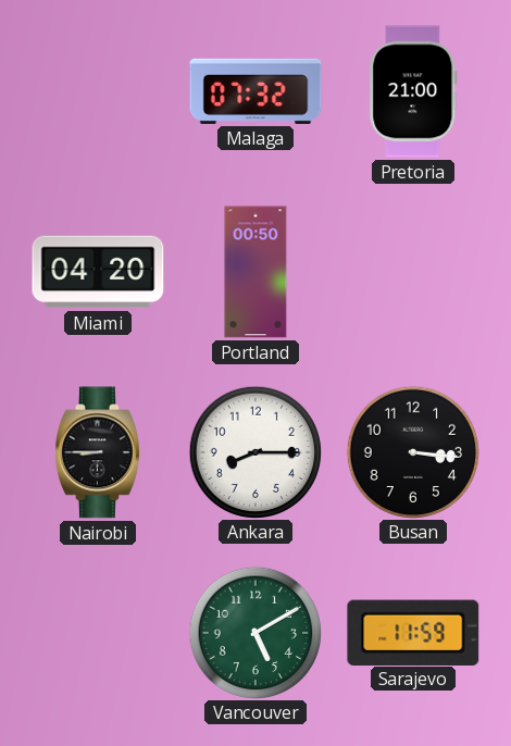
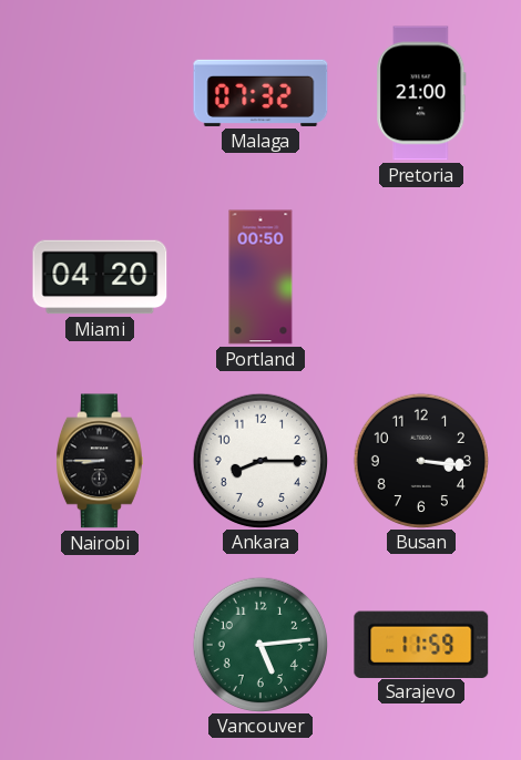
Vancouver: 5:10 -> 5:14 (259, 644)
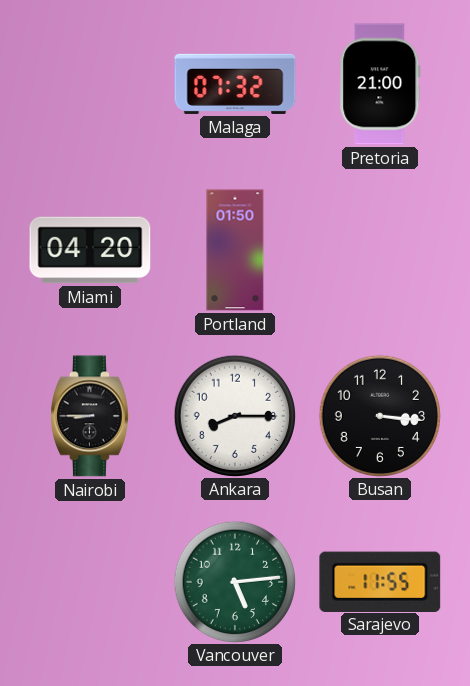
Portland: 00:50 -> 01:50 (235, 250)
Sarajevo: 11:59 -> 11:55 (380, 581)
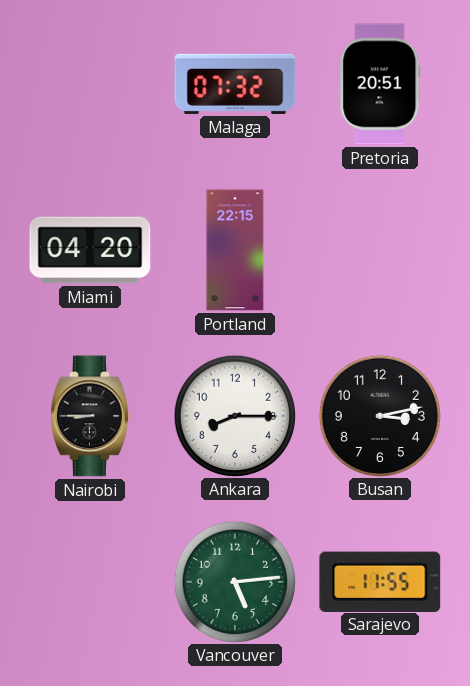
Pretoria: 21:00 -> 20:51 (380, 84)
Portland: 01:50 -> 22:15 (235, 250)
Busan: 3:16 -> 3:13 (379, 415)
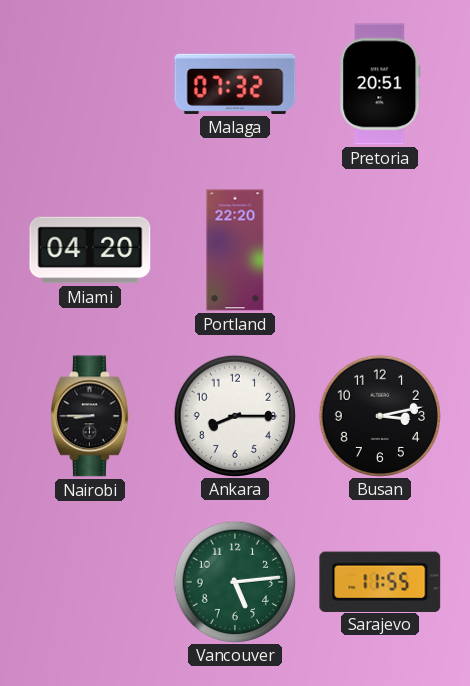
Portland: 22:15 -> 22:20 (235, 250)
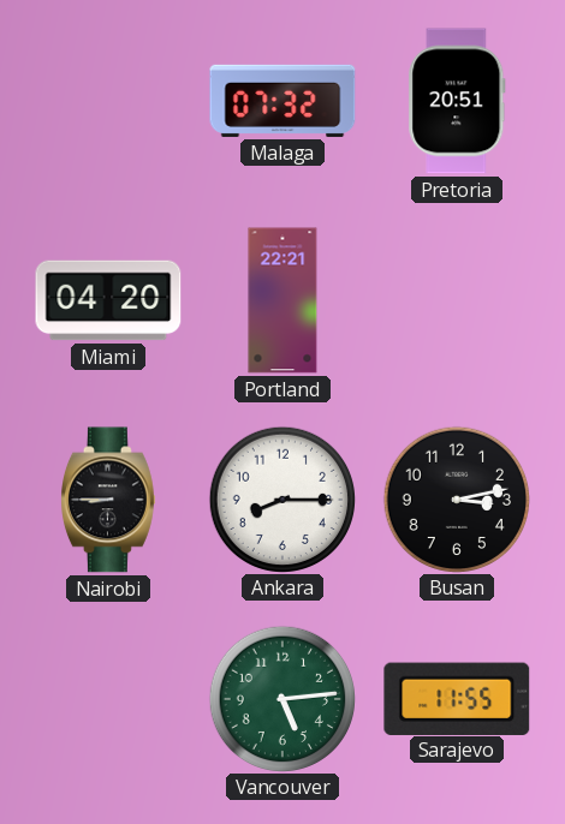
Portland: 22:20 -> 22:21 (282, 300)
